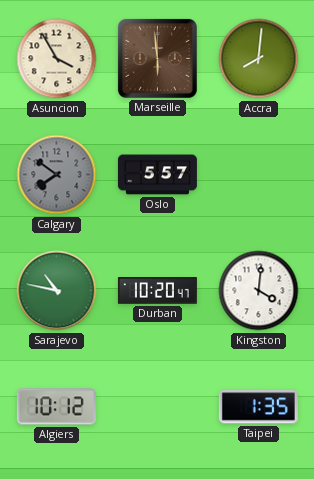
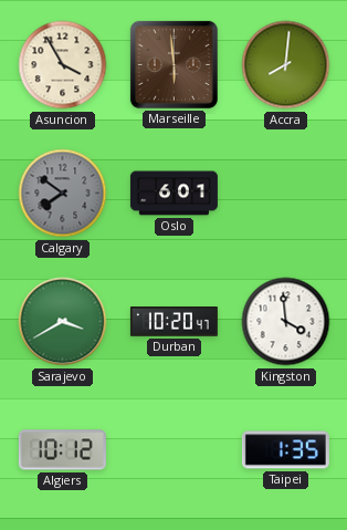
Oslo: 5:57 -> 6:01 (173, 194)
Sarajevo: 10:47 -> 3:40 (63, 322)
Kingston: 4:01 -> 3:59 (286, 322)
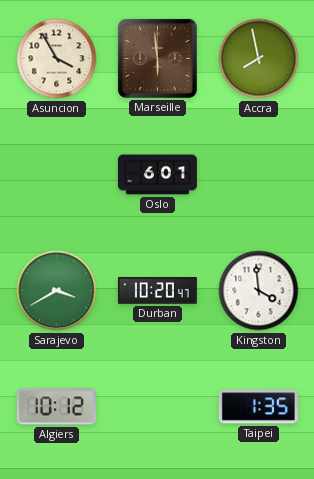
Accra: 8:01 -> 7:58 (259, 59)
Calgary: 7:51 -> none (63, 194)
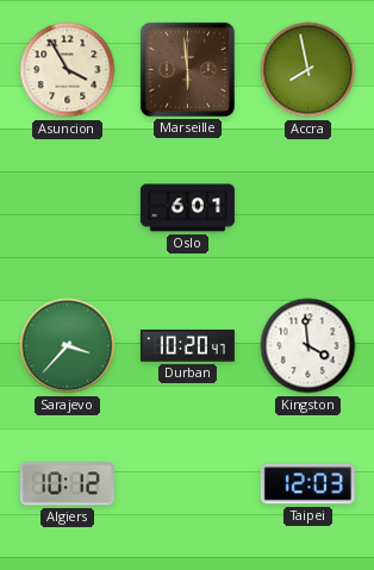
Sarajevo: 3:40 -> 3:37 (68, 346)
Taipei: 1:35 -> 12:03 (307, 484)
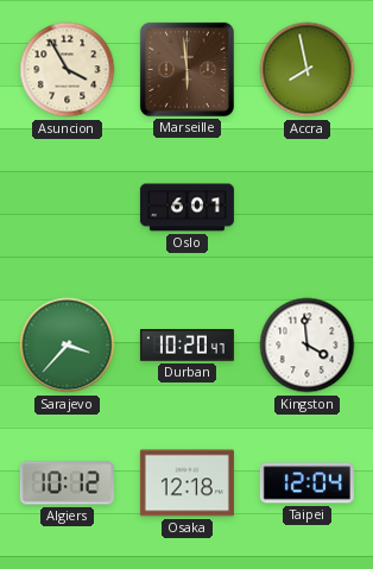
Osaka: none -> 12:18 (186, 483)
Taipei: 12:03 -> 12:04 (306, 483)
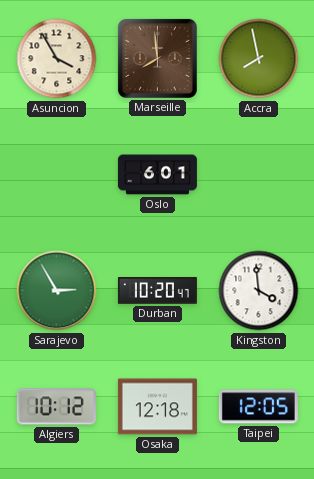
Marseille: 5:59 -> 7:59 (157, 58)
Sarajevo: 3:37 -> 2:55 (57, 291)
Taipei: 12:04 -> 12:05 (258, 407)
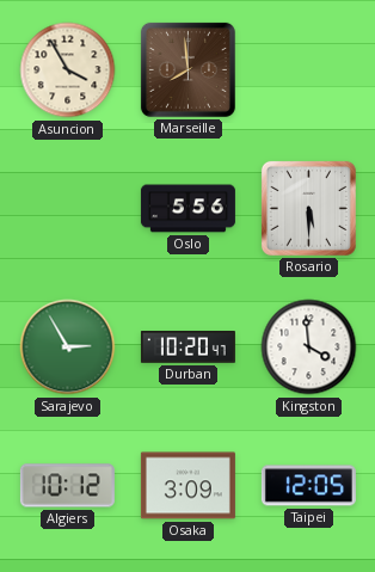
Accra: 7:58 -> none (259, 59)
Oslo: 6:01 -> 5:56 (187, 209)
Rosario: none -> 5:30 (308, 208)
Osaka: 12:18 -> 3:09 (187, 486)
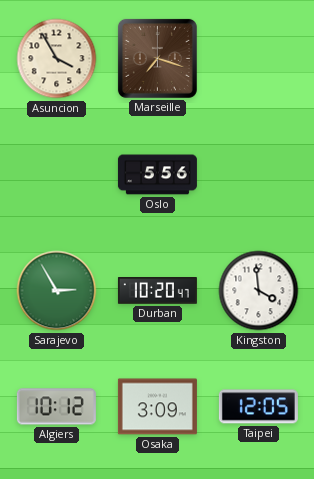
Marseille: 7:59 -> 7:18 (157, 58)
Rosario: 5:30 -> none (308, 208)
